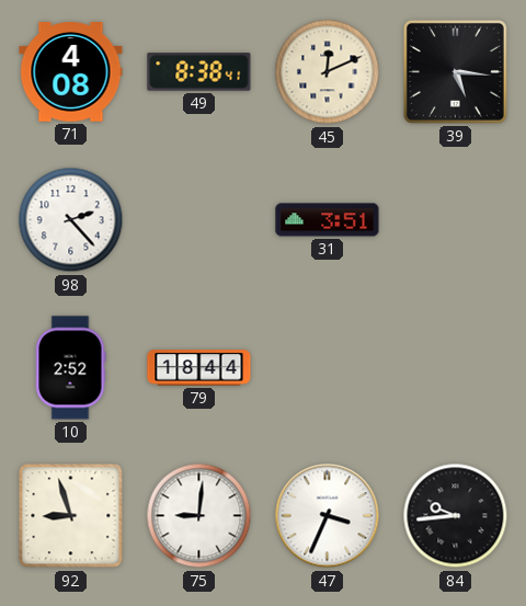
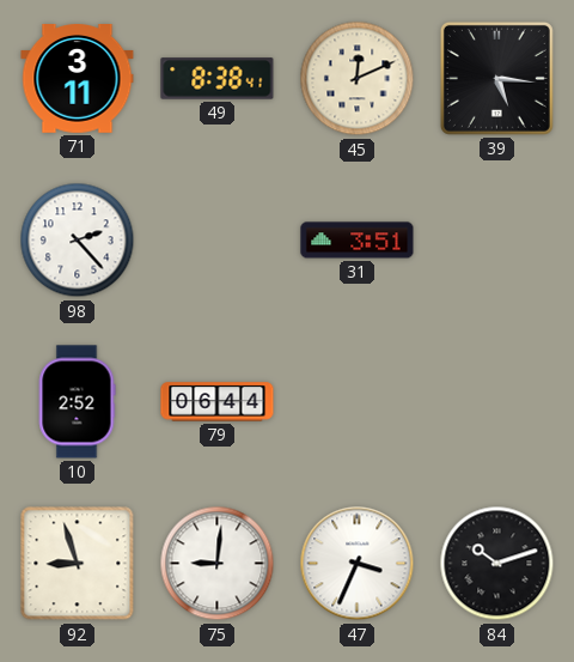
71: 4:08 -> 3:11 (78, 79)
79: 18:44 -> 06:44 (218, 402)
84: 9:44 -> 10:12 (497, 564)
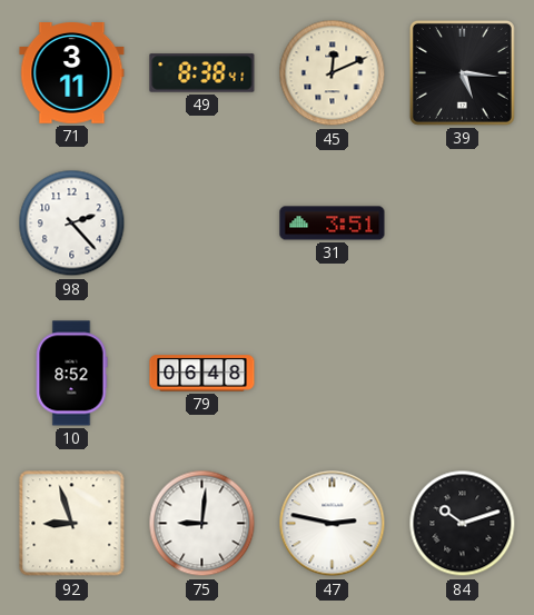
10: 2:52 -> 8:52 (71, 374)
79: 06:44 -> 06:48 (202, 374)
47: 3:34 -> 2:47 (333, 524)
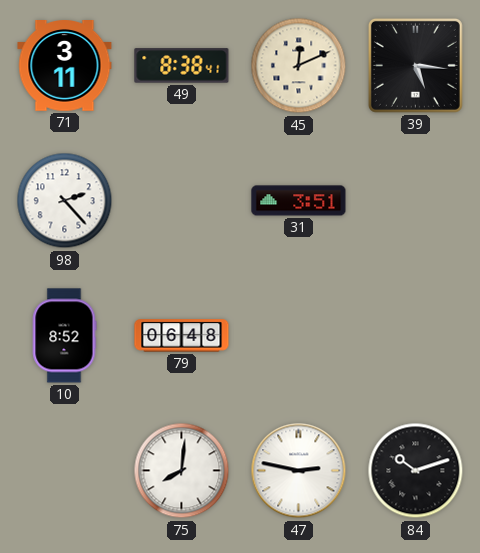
92: 8:57 -> none (72, 524)
75: 9:01 -> 8:01 (182, 471)
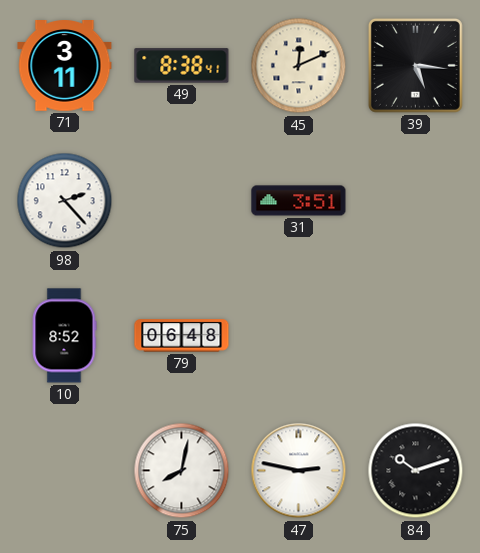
75: 8:01 -> 8:02 (182, 471)
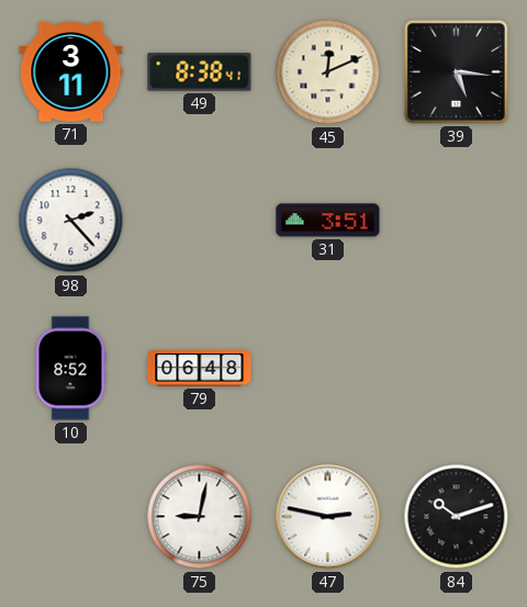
75: 8:02 -> 9:02 (200, 517)
